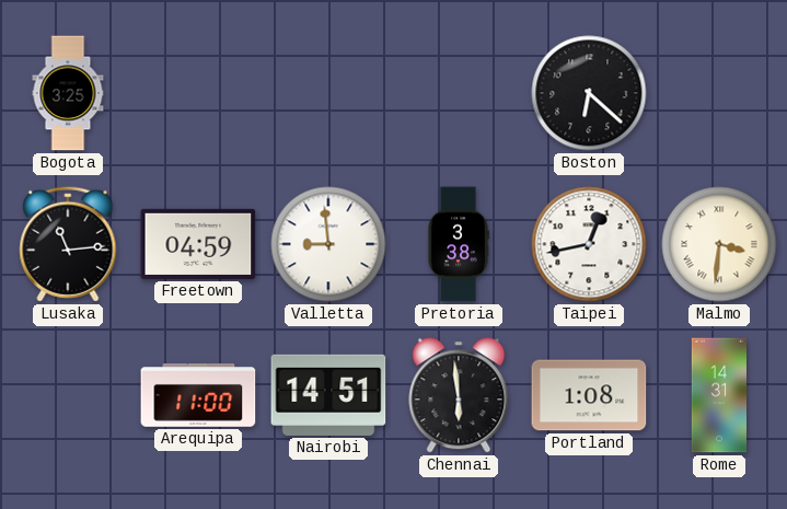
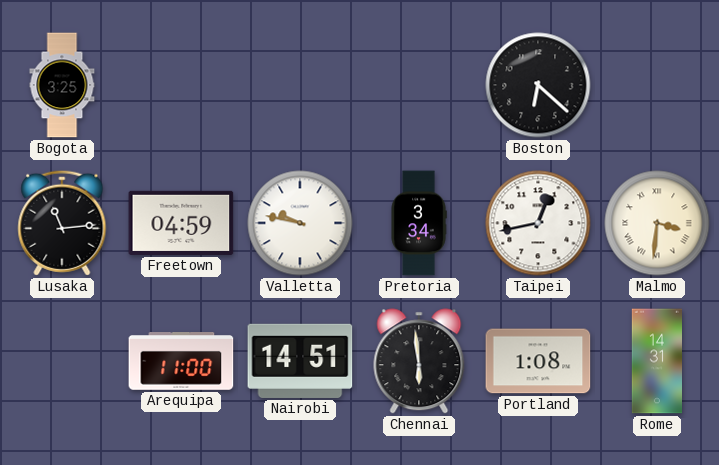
Valletta: 8:59 -> 9:47 (300, 223)
Pretoria: 3:38 -> 3:34 (419, 223)
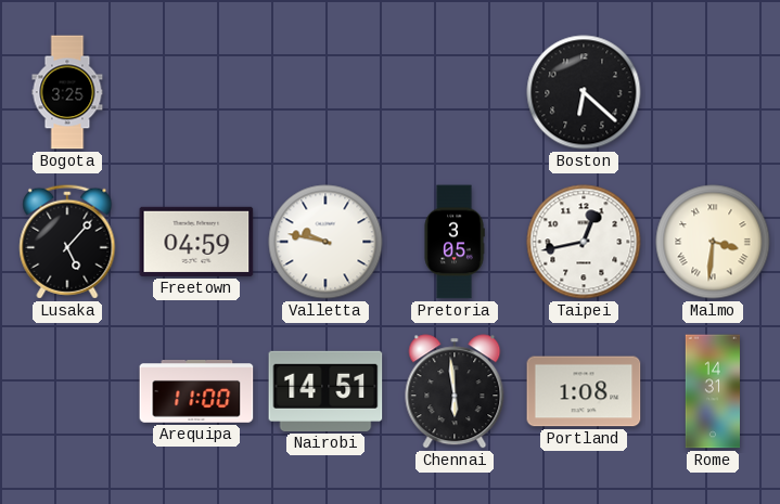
Lusaka: 11:14 -> 5:07 (67, 242)
Pretoria: 3:34 -> 3:05 (455, 242)
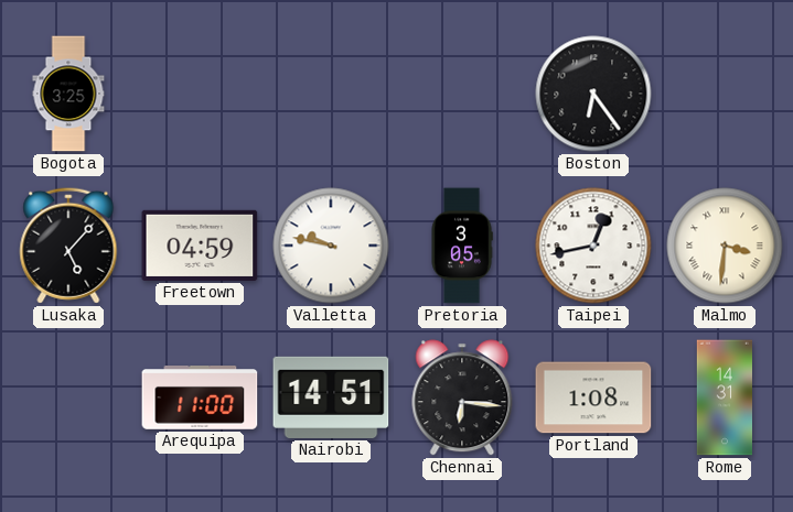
Boston: 6:22 -> 6:24 (593, 94)
Chennai: 5:59 -> 6:16 (462, 397)
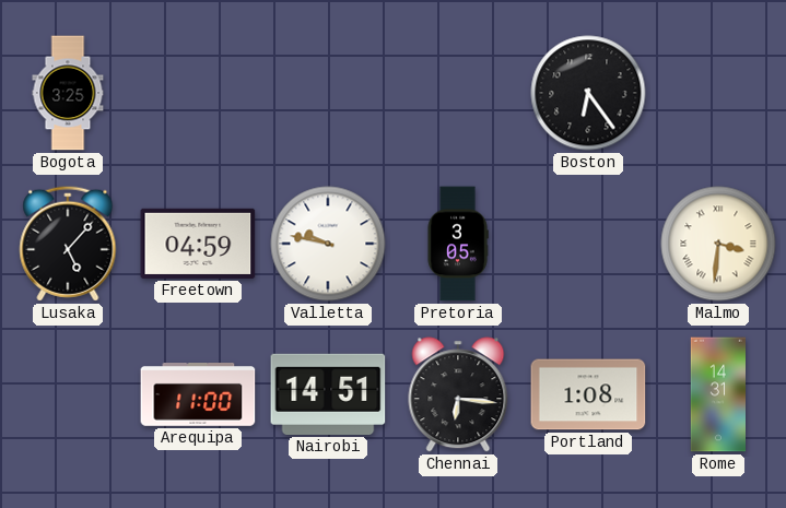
Taipei: 12:43 -> none (593, 246)
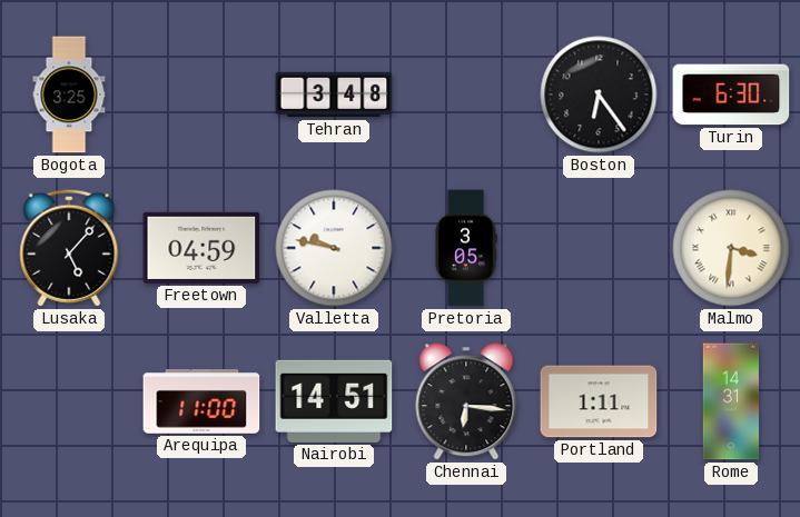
Tehran: none -> 3:48 (334, 95)
Turin: none -> 6:30 (731, 95)
Portland: 1:08 -> 1:11 (599, 401)
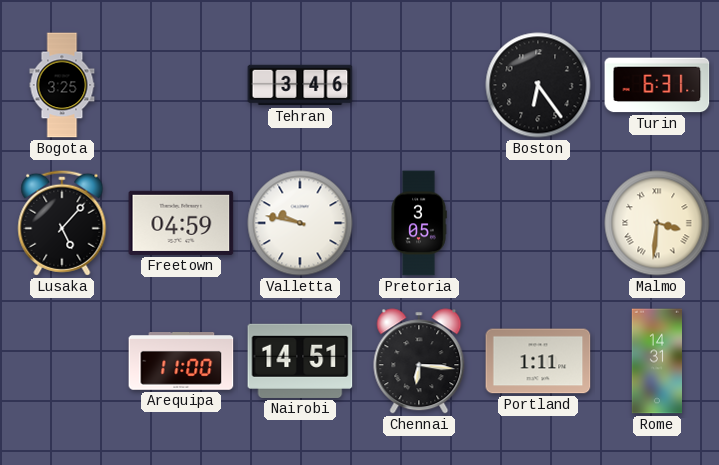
Tehran: 3:48 -> 3:46 (300, 85)
Turin: 6:30 -> 6:31 (657, 85)
